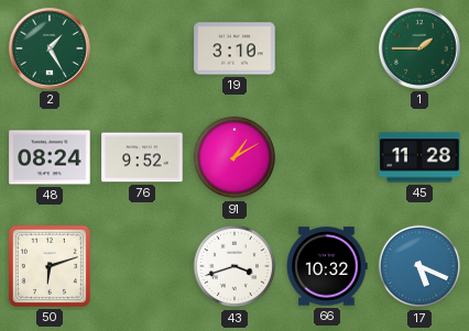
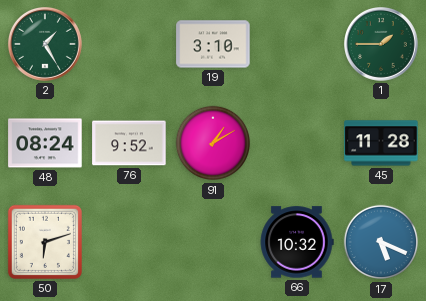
43: 3:42 -> none (234, 266)
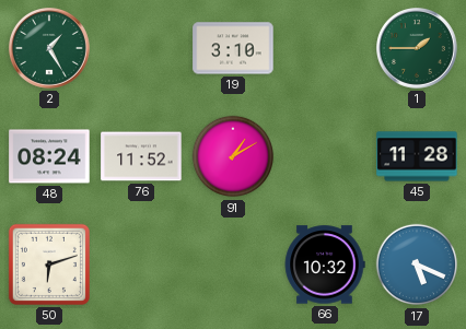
76: 9:52 -> 11:52 (141, 156)
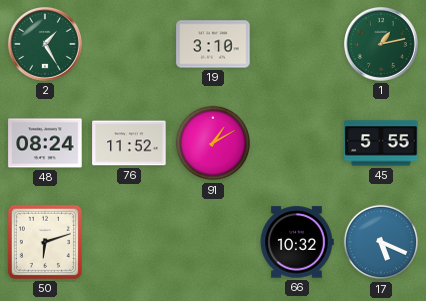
1: 1:45 -> 1:13 (382, 45)
45: 11:28 -> 5:55 (381, 143)
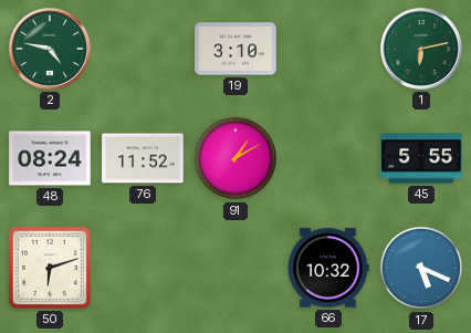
2: 1:25 -> 4:47 (51, 50)
1: 1:13 -> 6:13 (422, 50)
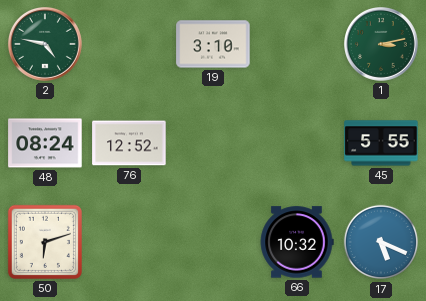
1: 6:13 -> 3:13 (382, 45)
76: 11:52 -> 12:52 (129, 143)
91: 1:10 -> none (236, 158)
